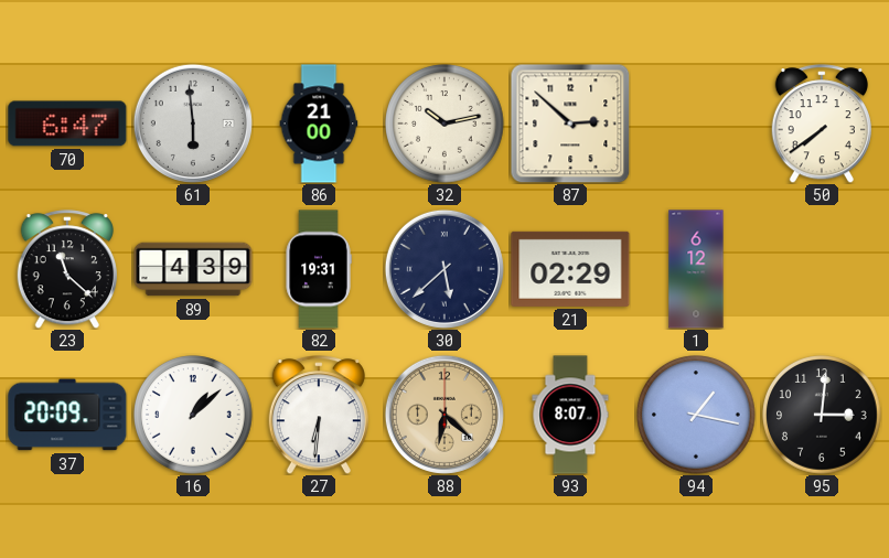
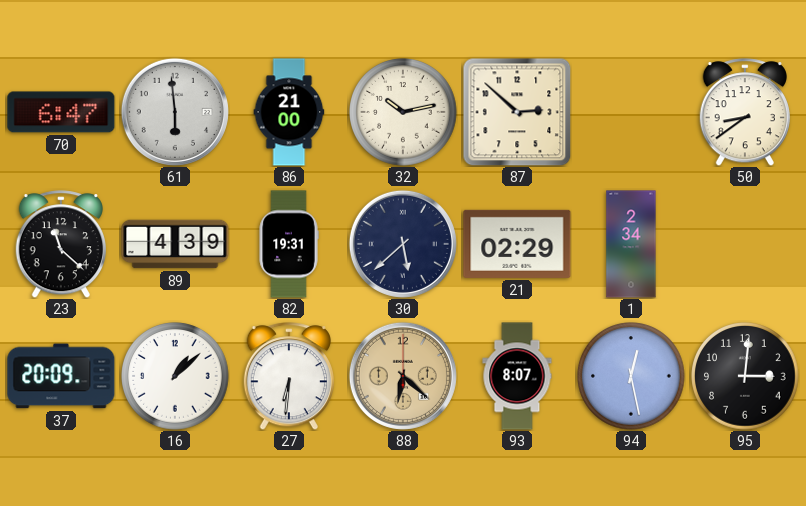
50: 7:39 -> 8:39 (745, 112)
1: 6:12 -> 2:34 (631, 244)
94: 1:17 -> 12:28 (631, 376)
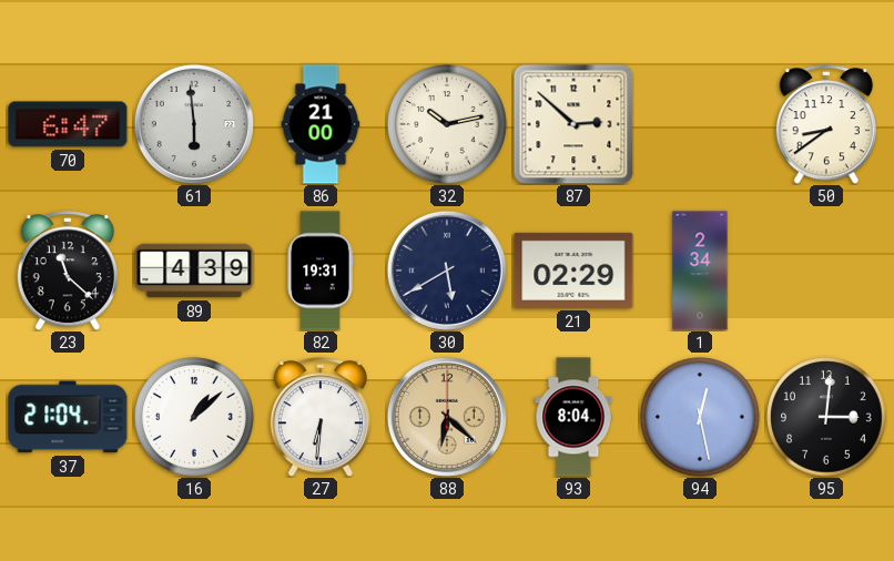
30: 5:38 -> 5:40 (447, 271)
37: 20:09 -> 21:04 (68, 417)
93: 8:07 -> 8:04 (573, 417)
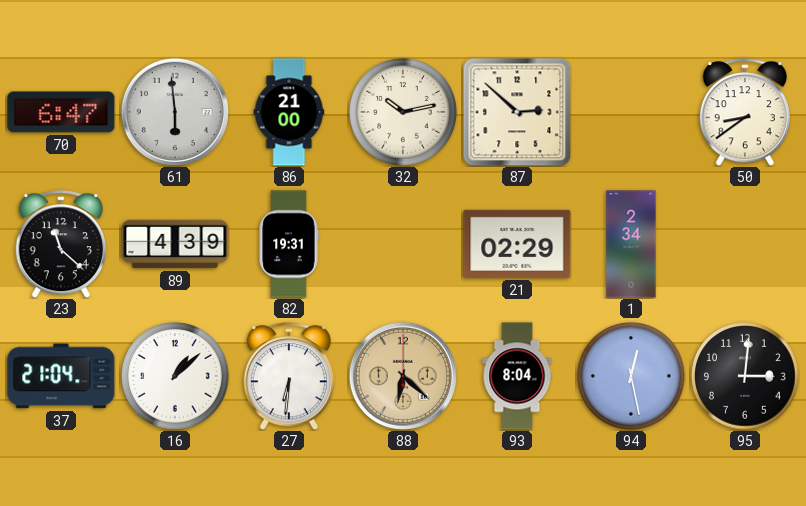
30: 5:40 -> none (447, 271)
